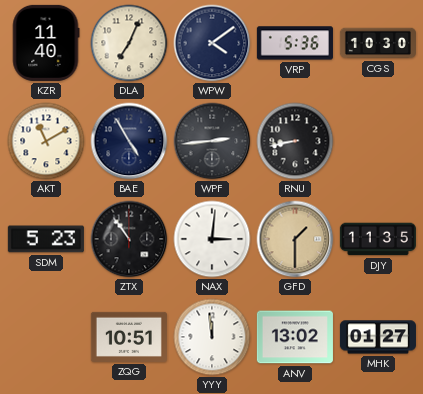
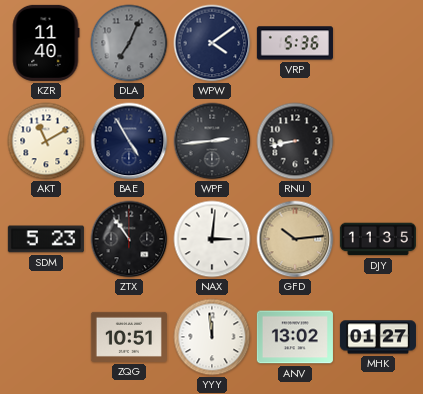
DLA dial: cream -> grey (129, 43)
CGS: 10:30 -> none (378, 43)
GFD: 1:30 -> 10:14 (295, 239)
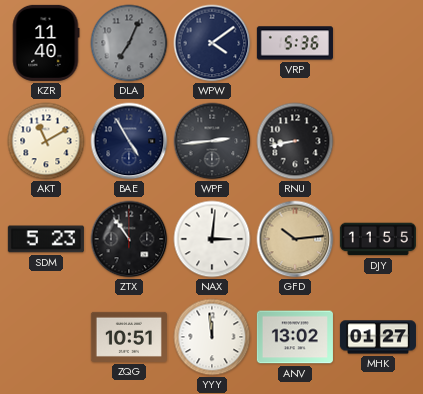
DJY: 11:35 -> 11:55 (378, 239)
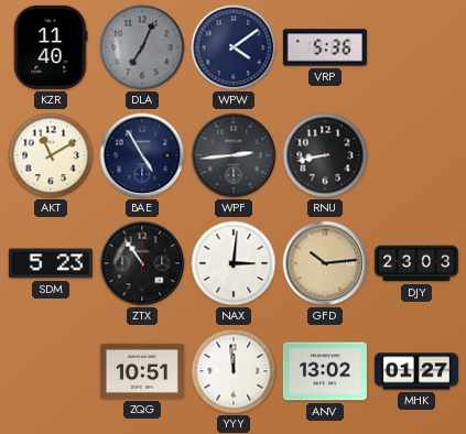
DJY: 11:55 -> 23:03 (416, 263)
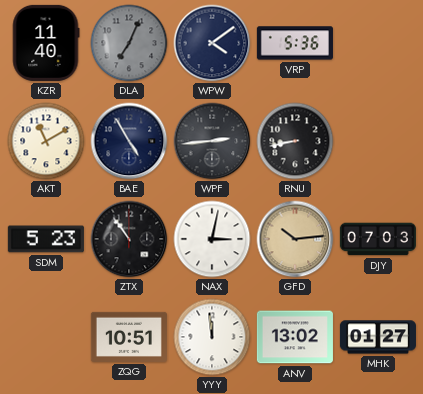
NAX: 3:01 -> 3:02 (212, 239)
DJY: 23:03 -> 07:03 (378, 239)
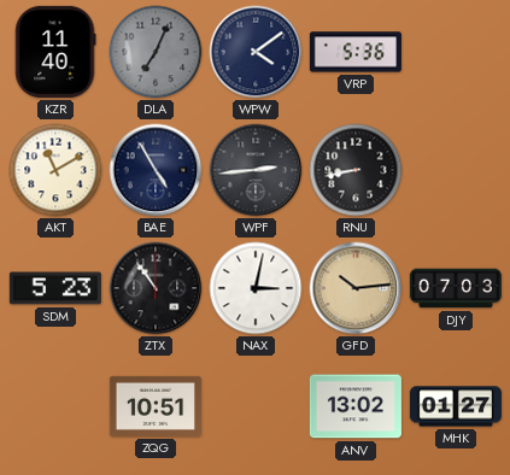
YYY: 11:59 -> none (212, 337)
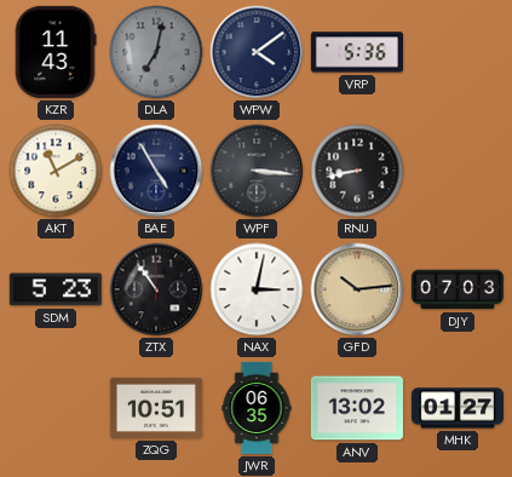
KZR: 11:40 -> 11:43 (56, 52)
DLA: 7:04 -> 7:02 (156, 52)
WPF: 2:44 -> 3:16 (257, 171)
JWR: none -> 06:35 (257, 408)
